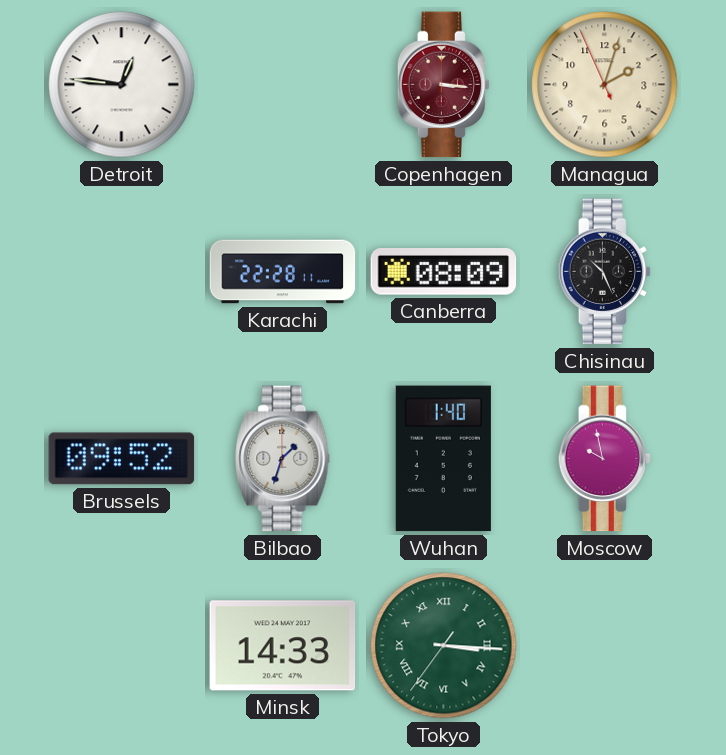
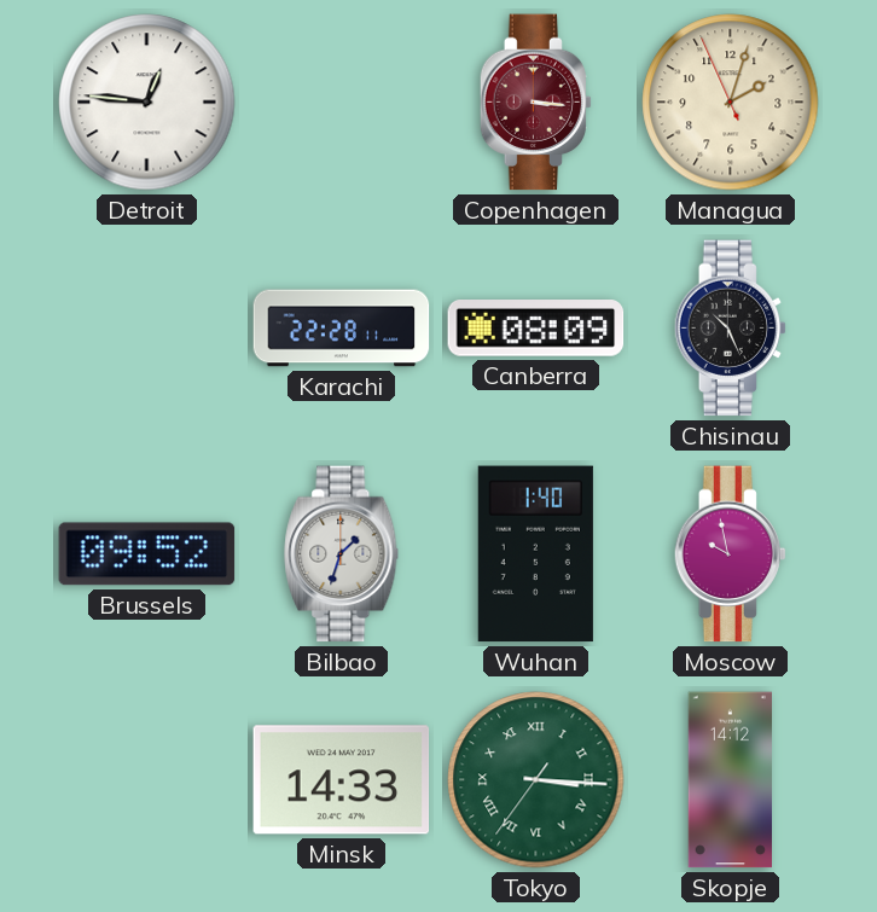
Skopje: none -> 14:12 (731, 780)
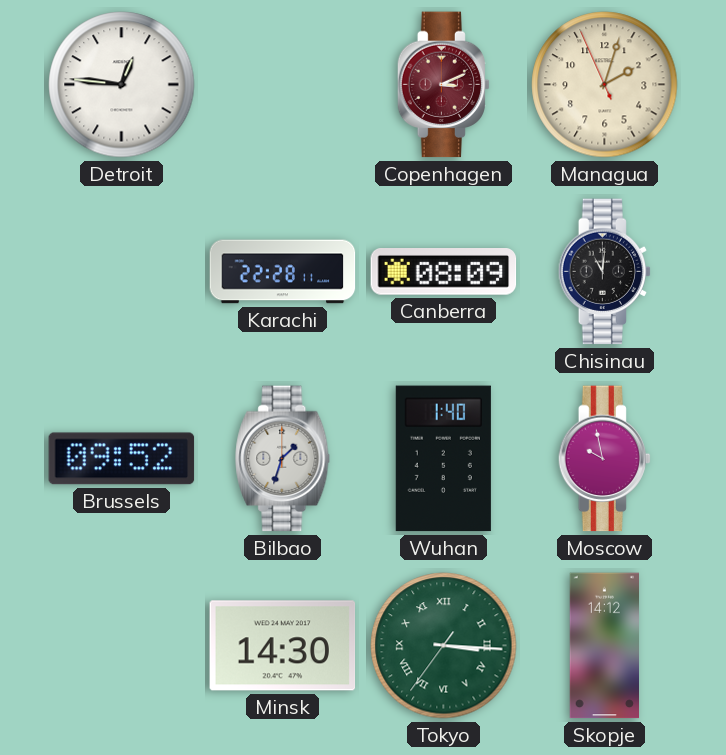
Copenhagen: 3:16 -> 3:11 (444, 85)
Chisinau: 10:26 -> 11:01 (605, 272)
Minsk: 14:33 -> 14:30 (283, 646)
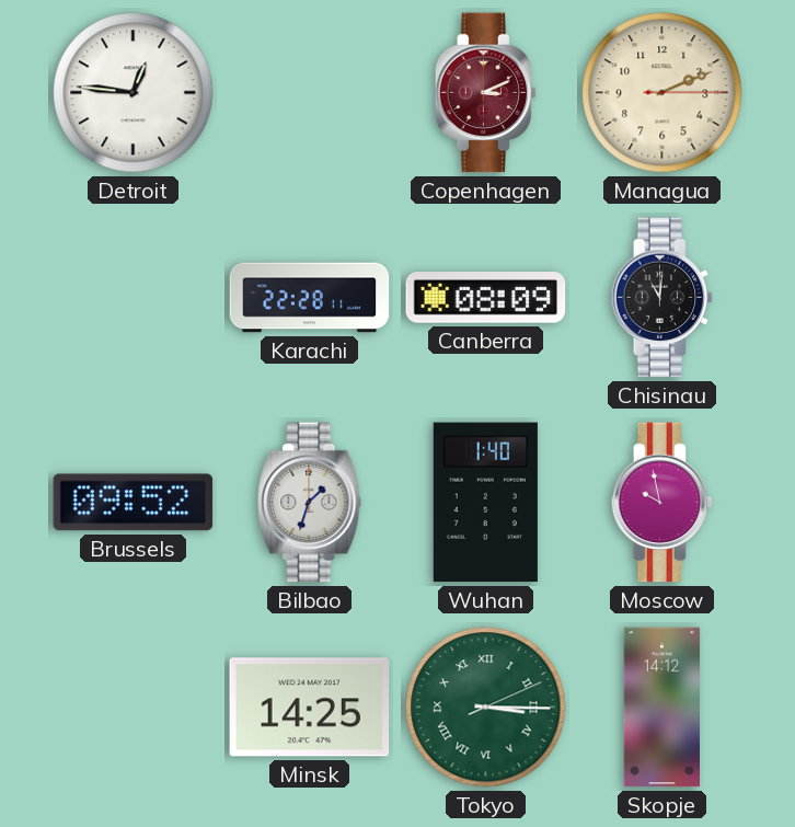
Managua: 2:02 -> 2:11 (662, 93)
Minsk: 14:30 -> 14:25 (310, 708)
Tokyo: 3:15:36 -> 3:15:11 (486, 708)
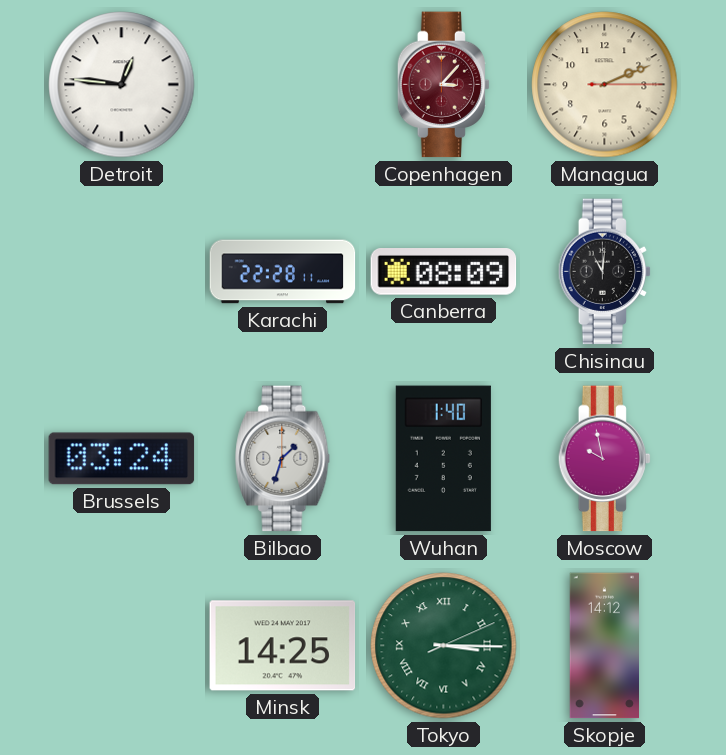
Copenhagen: 3:11 -> 3:07 (444, 85)
Brussels: 09:52 -> 03:24 (122, 459)
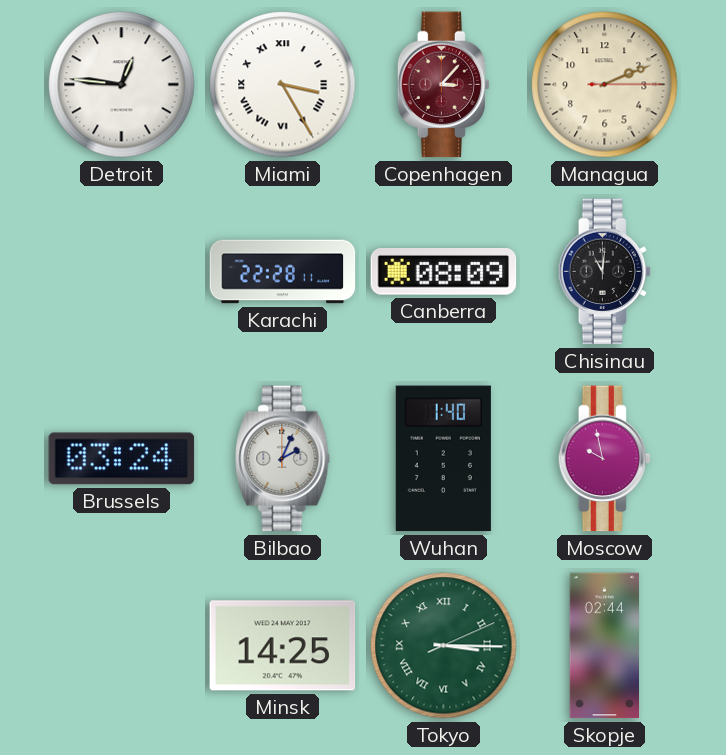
Miami: none -> 3:25 (283, 85)
Bilbao: 1:33 -> 2:04 (283, 459)
Skopje: 14:12 -> 02:44 (605, 646)
